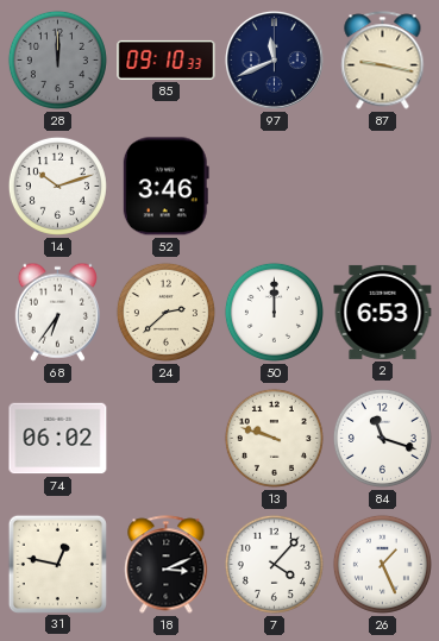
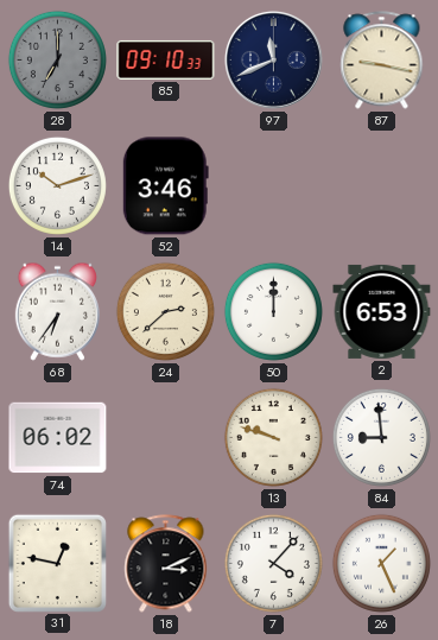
28: 12:00 -> 7:00 (57, 59)
84: 11:18 -> 8:59 (381, 437)
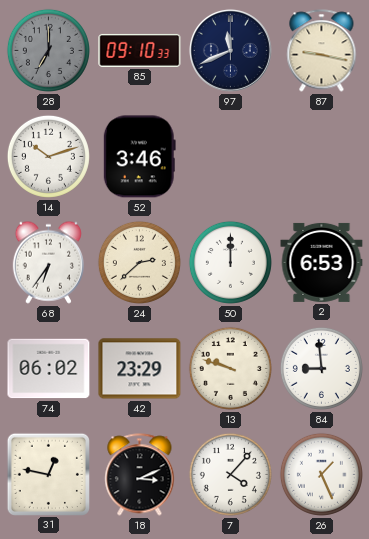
42: none -> 23:29 (140, 369)
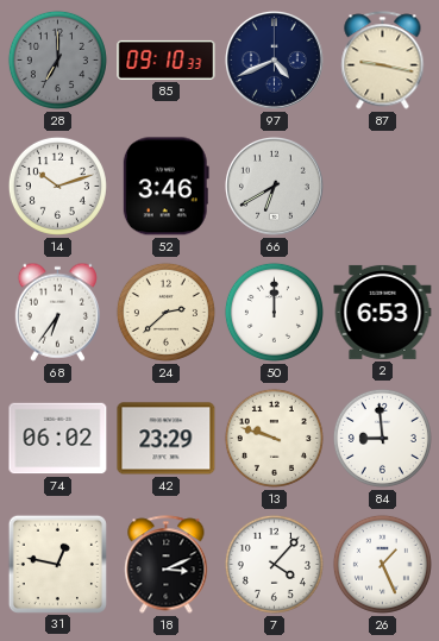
97: 11:41 -> 4:41 (274, 59)
66: none -> 6:40 (274, 186)
